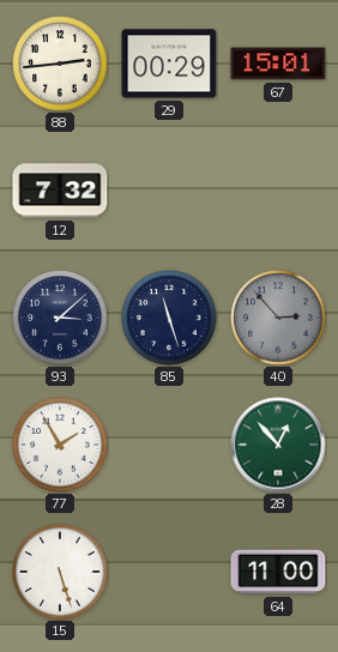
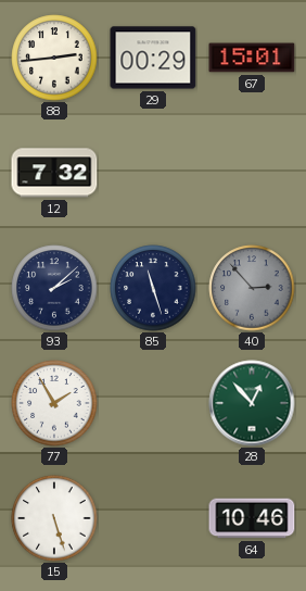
93: 3:08 -> 2:08 (54, 288)
64: 11:00 -> 10:46 (252, 518)
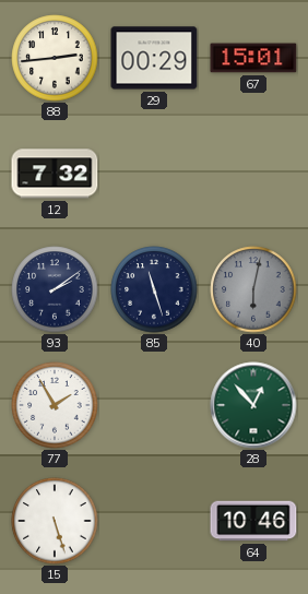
93: 2:08 -> 2:09 (55, 289)
40: 2:53 -> 6:02 (253, 289)
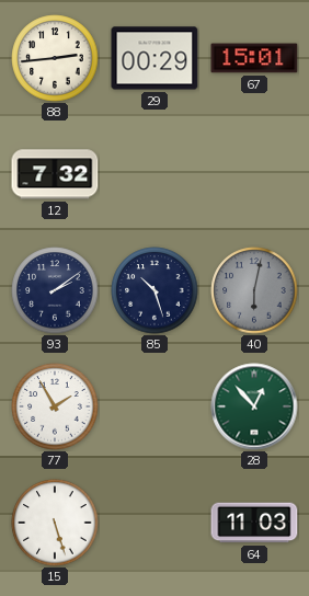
85: 11:27 -> 10:27 (154, 290)
64: 10:46 -> 11:03 (254, 523)
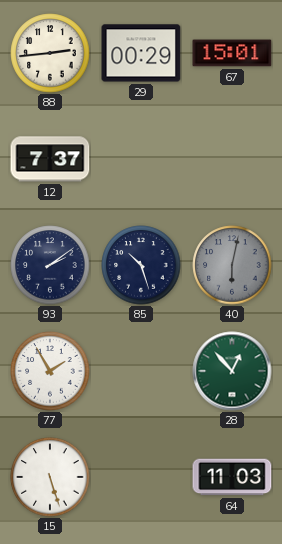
12: 7:32 -> 7:37 (50, 159)
